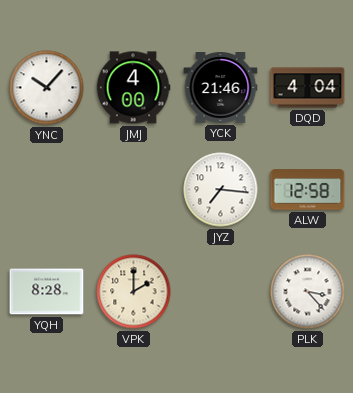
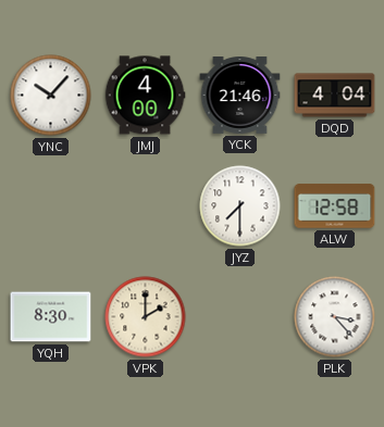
JYZ: 7:16 -> 7:30 (240, 206)
YQH: 8:28 -> 8:30 (51, 317)
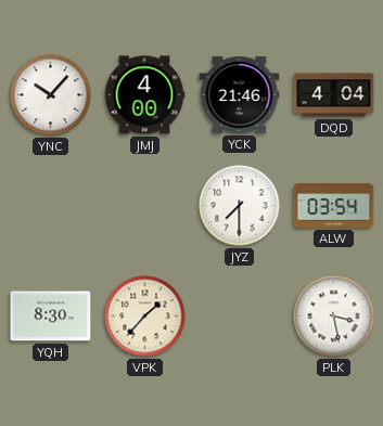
ALW: 12:58 -> 03:54 (334, 206)
VPK: 2:00 -> 1:37 (145, 317)
PLK: 3:23 -> 3:28 (334, 317)
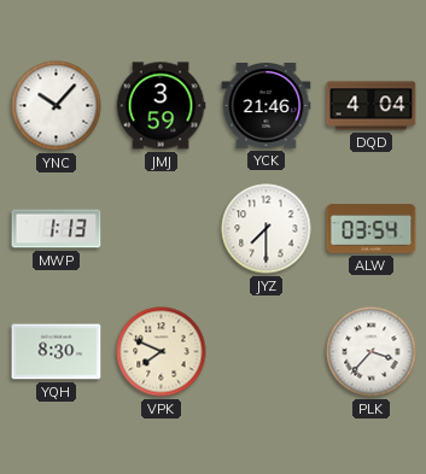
JMJ: 4:00 -> 3:59 (161, 106)
MWP: none -> 1:13 (57, 229)
VPK: 1:37 -> 7:49 (162, 352)
PLK: 3:28 -> 3:37 (372, 352)
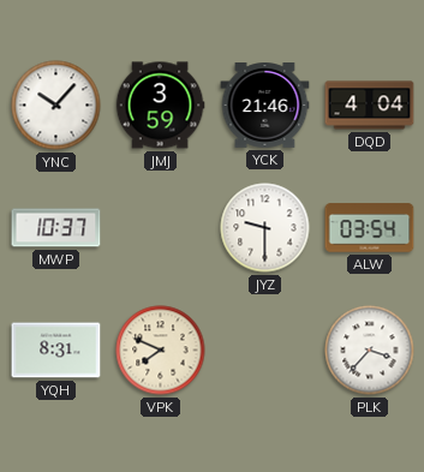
MWP: 1:13 -> 10:37 (56, 228)
JYZ: 7:30 -> 9:30 (265, 228)
YQH: 8:30 -> 8:31 (56, 351)
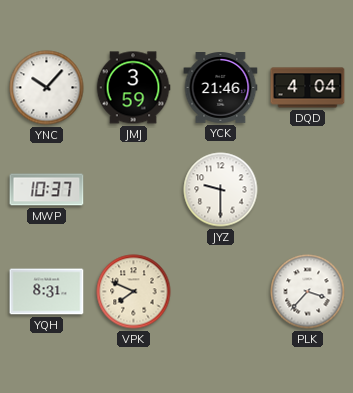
ALW: 03:54 -> none (370, 228)
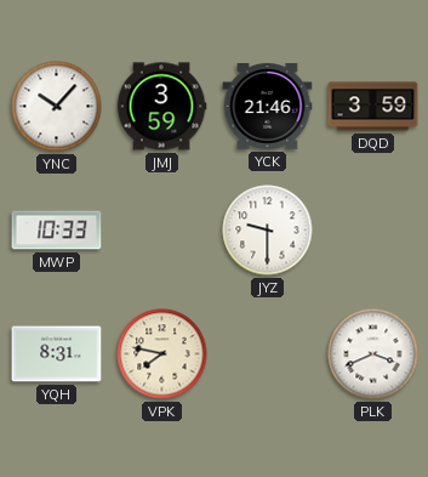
DQD: 4:04 -> 3:59 (373, 107)
MWP: 10:37 -> 10:33 (57, 231)
VPK: 7:49 -> 7:47 (162, 354)
PLK: 3:37 -> 3:41 (373, 354)
